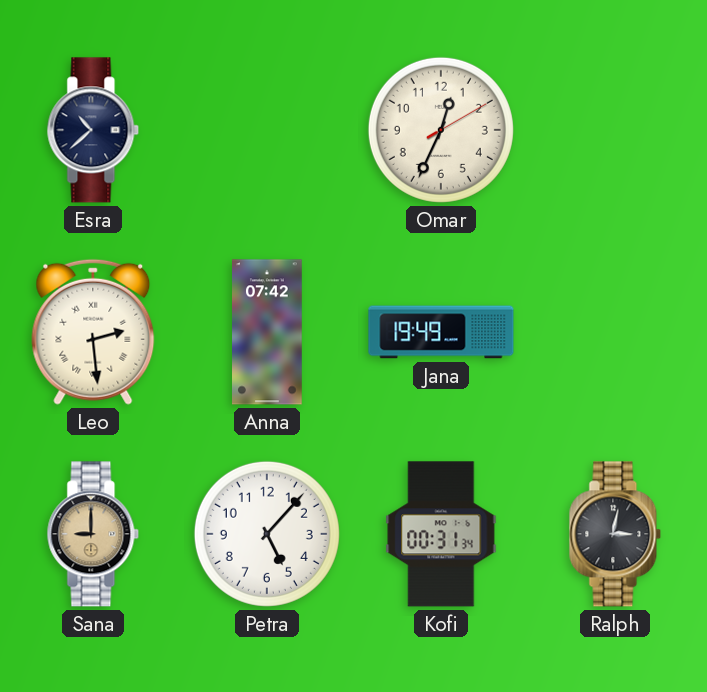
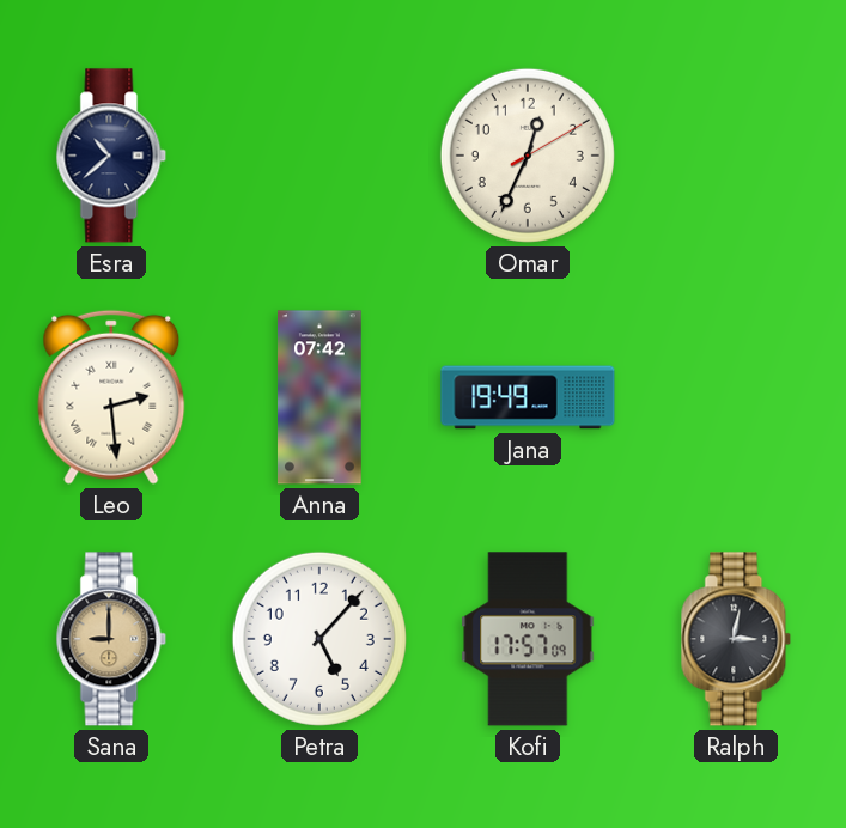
Kofi: 00:31 -> 17:57 (528, 639)
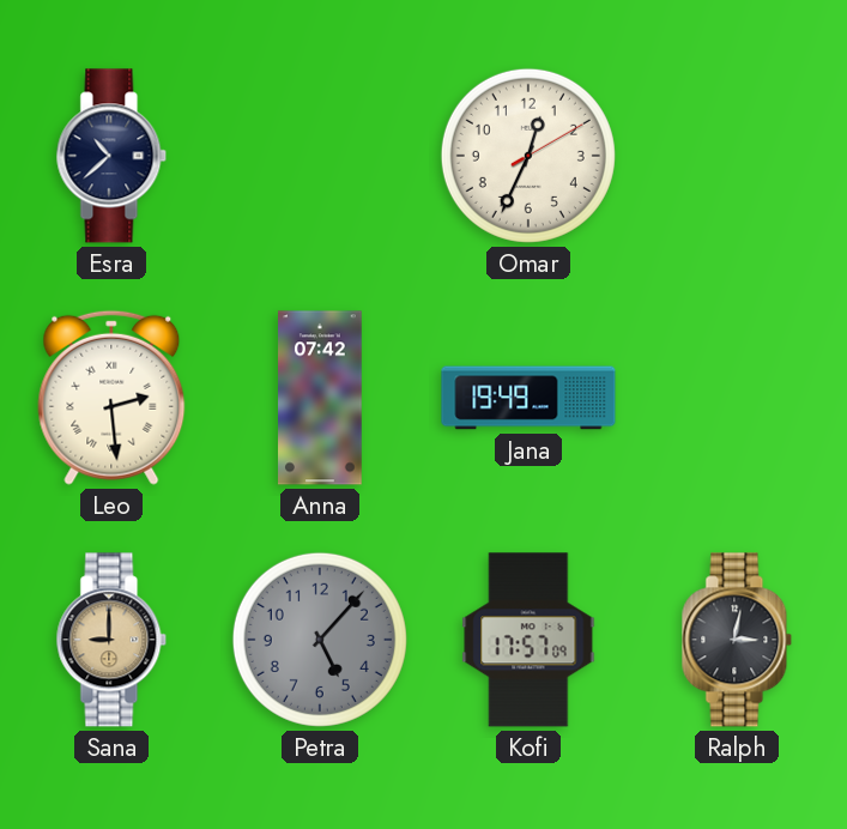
Petra dial: white -> grey (320, 640)
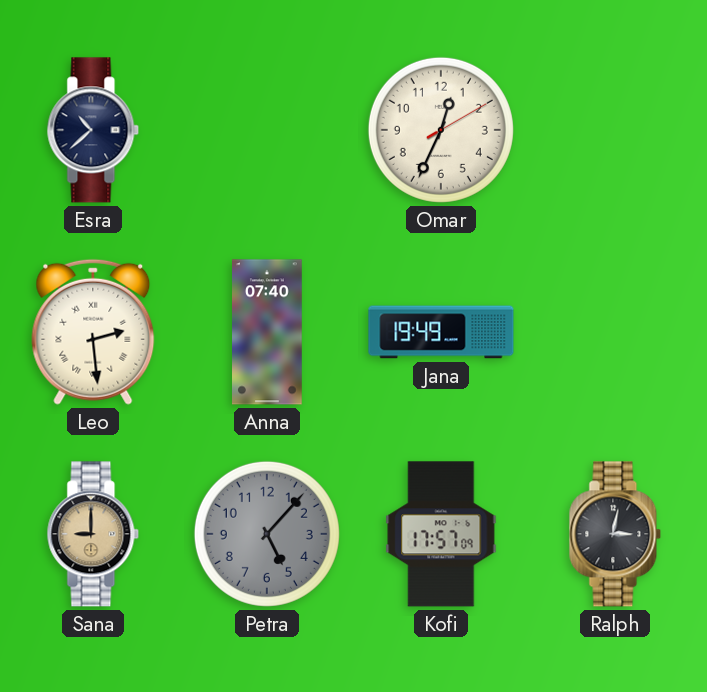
Anna: 07:42 -> 07:40 (267, 332)
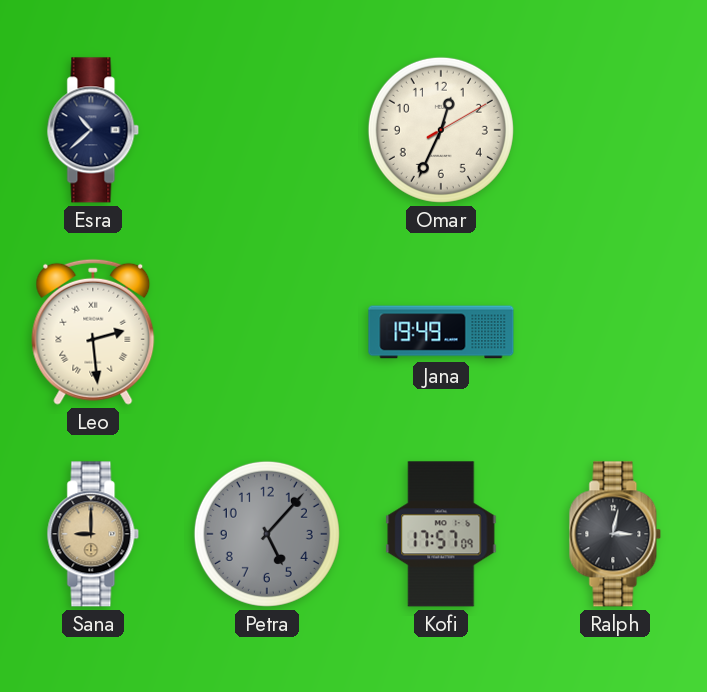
Anna: 07:40 -> none (267, 332)
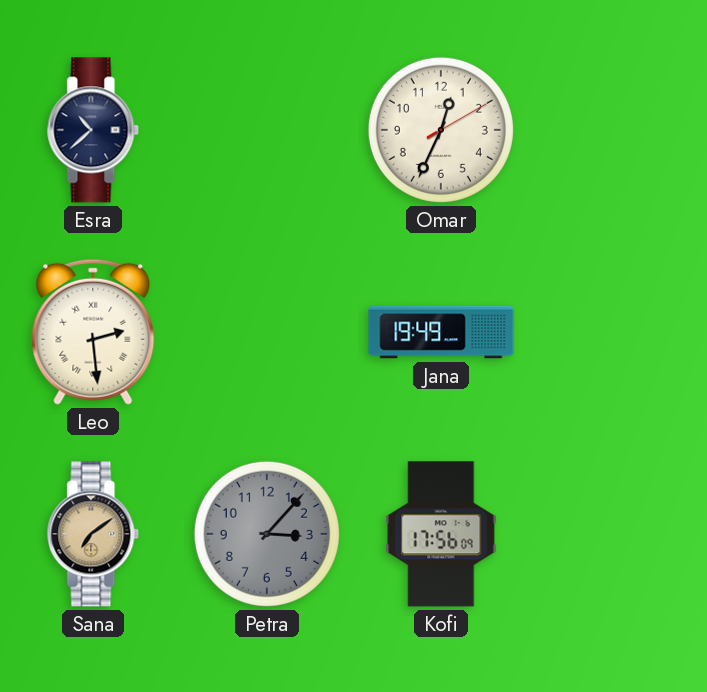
Sana: 9:00 -> 7:09 (93, 534)
Petra: 5:07 -> 3:07 (267, 534)
Kofi: 17:57 -> 17:56 (441, 534)
Ralph: 3:02 -> none (615, 534)
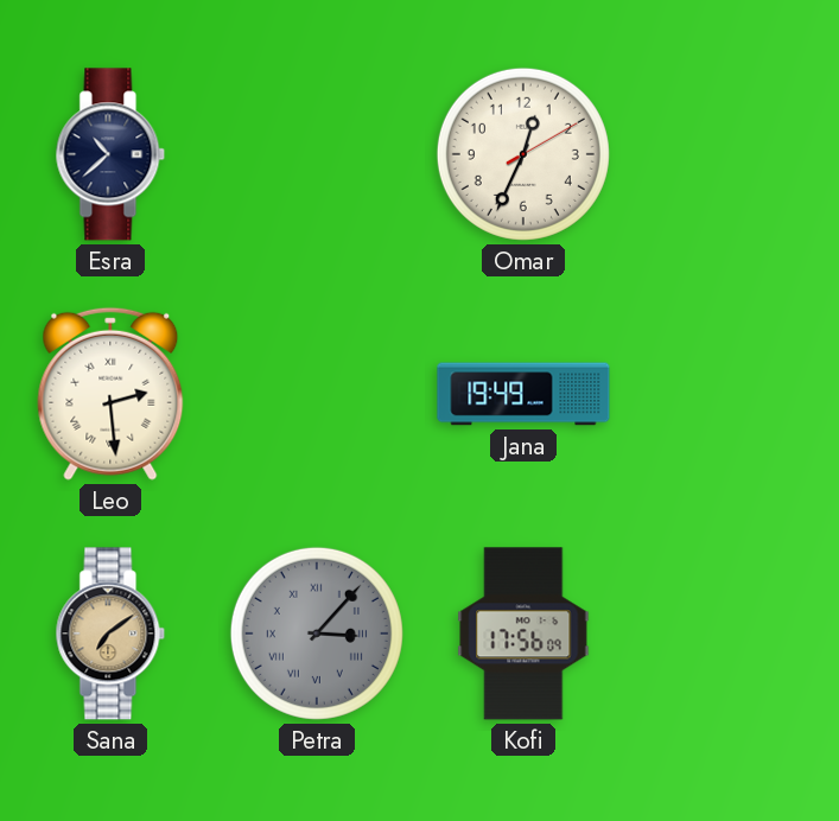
Petra numerals: Arabic -> Roman (317, 634)
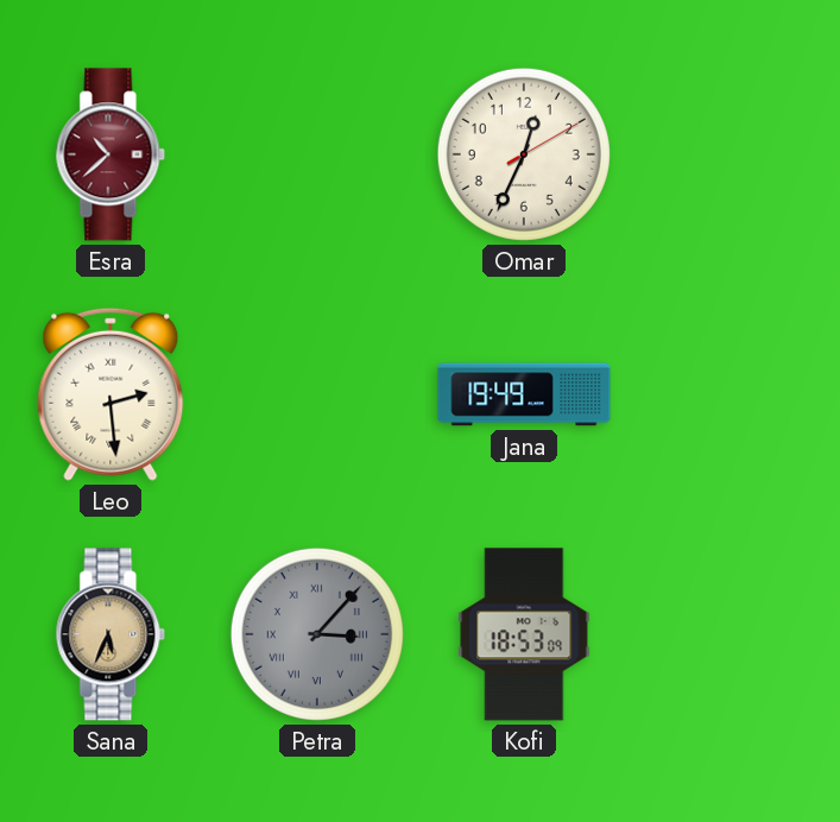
Esra dial: navy -> burgundy (110, 154)
Sana: 7:09 -> 5:34 (110, 634)
Kofi: 17:56 -> 18:53 (524, 634)
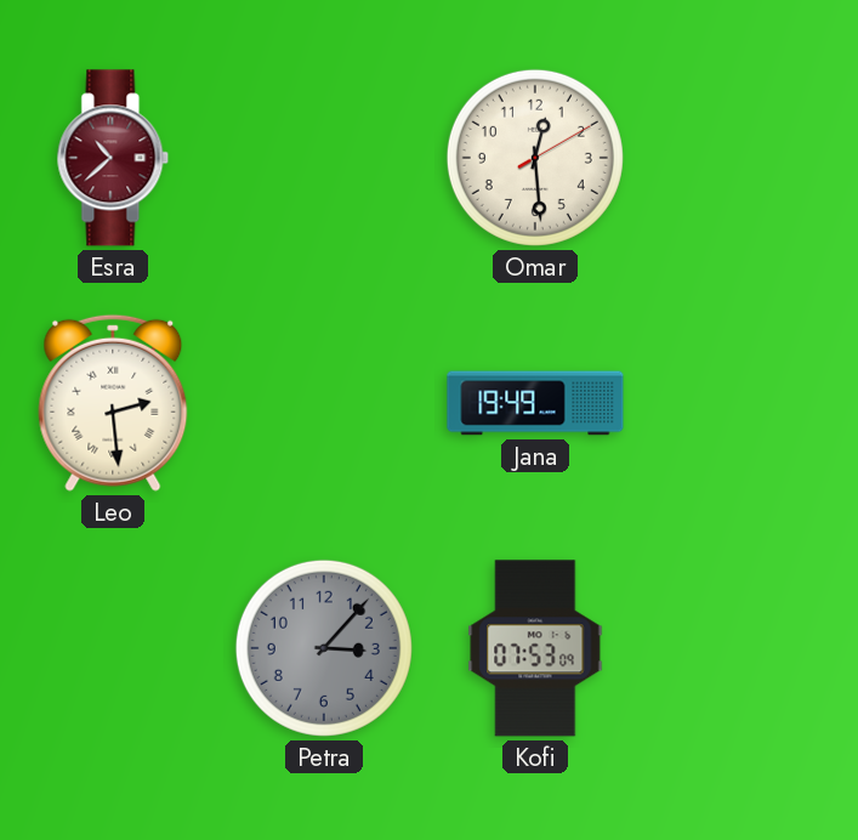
Omar: 12:34 -> 12:29 (535, 158)
Sana: 5:34 -> none (110, 634)
Petra numerals: Roman -> Arabic (324, 648)
Kofi: 18:53 -> 07:53 (535, 648)
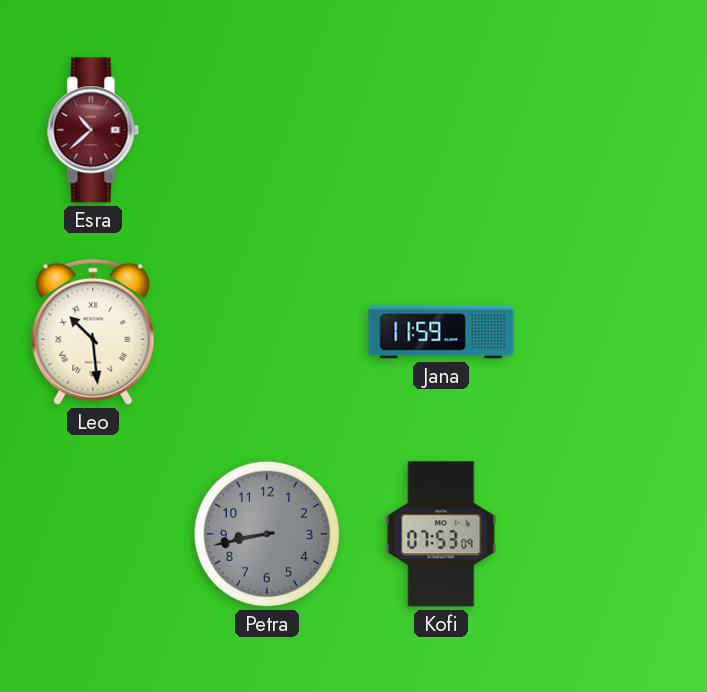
Omar: 12:29 -> none (535, 158)
Leo: 2:29 -> 10:29 (93, 332)
Jana: 19:49 -> 11:59 (441, 332)
Petra: 3:07 -> 8:43 (267, 534)
